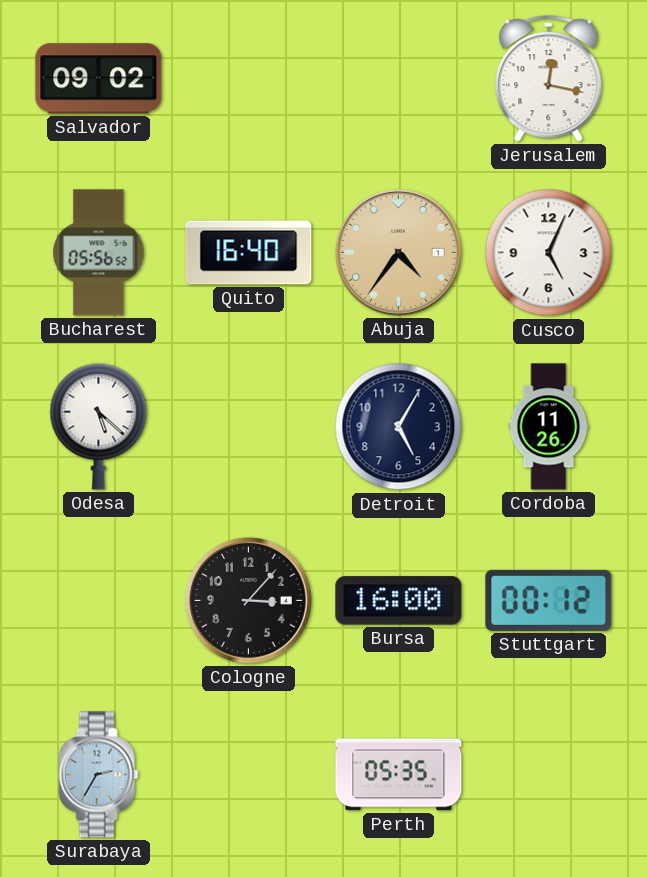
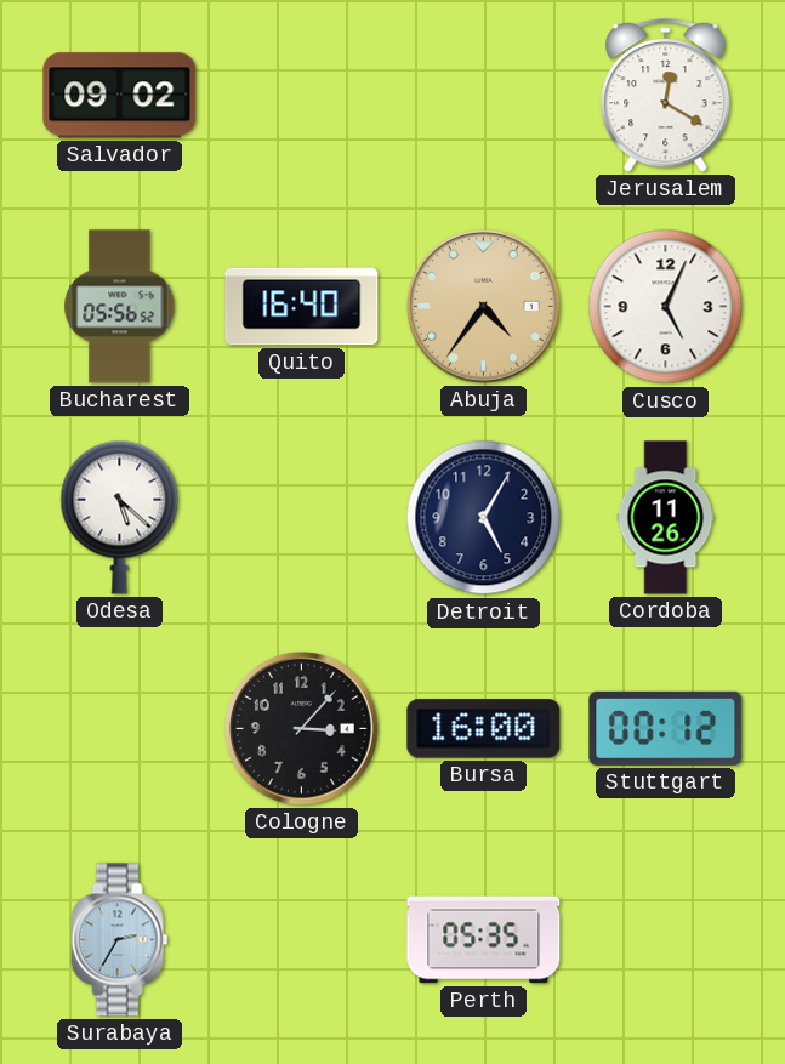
Jerusalem: 12:17 -> 12:20 (666, 96)
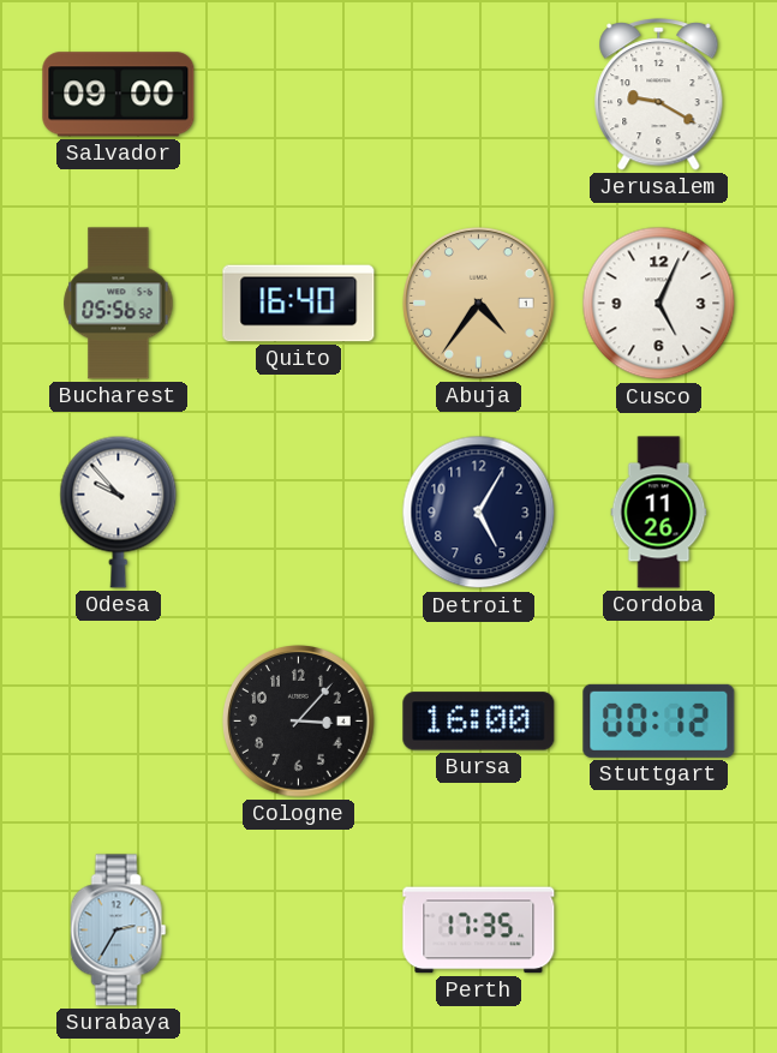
Salvador: 09:02 -> 09:00 (119, 95)
Jerusalem: 12:20 -> 9:20 (659, 95)
Odesa: 5:22 -> 9:53 (119, 511)
Perth: 05:35 -> 17:35 (479, 931)
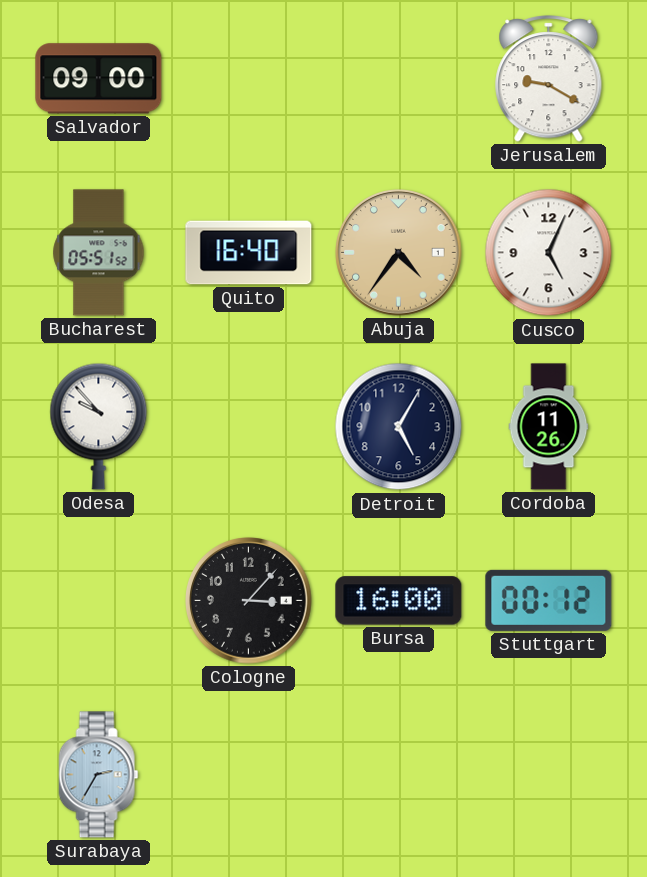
Bucharest: 05:56 -> 05:51 (99, 253)
Perth: 17:35 -> none (479, 931)
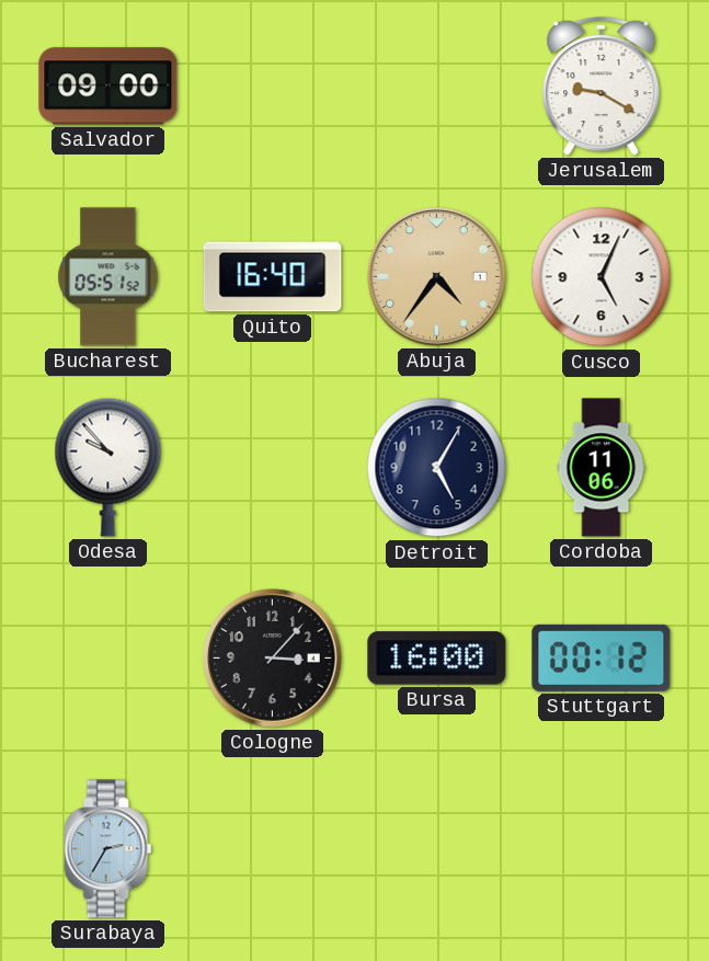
Cordoba: 11:26 -> 11:06 (602, 468)
